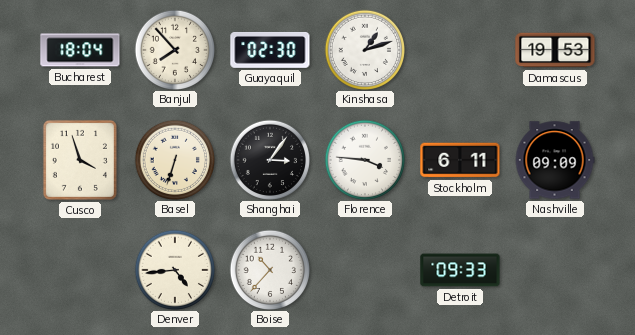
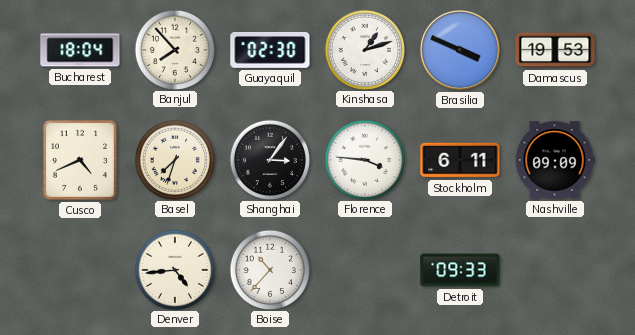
Brasilia: none -> 3:49 (460, 50)
Cusco: 3:57 -> 4:41 (80, 160)
Basel: 6:33 -> 7:33 (174, 159)
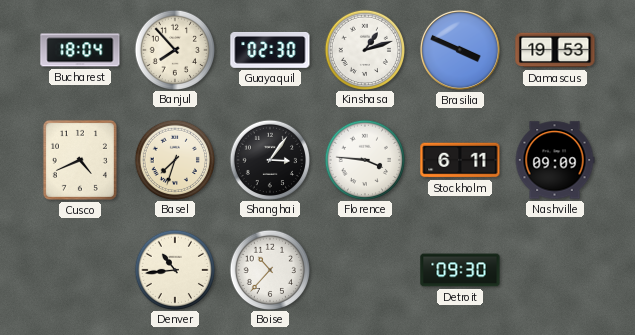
Denver: 4:44 -> 10:44 (174, 269)
Detroit: 09:33 -> 09:30 (460, 270)
